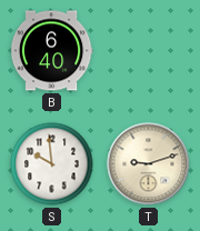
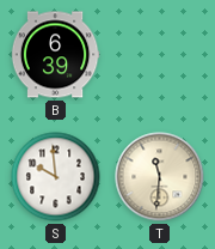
B: 6:40 -> 6:39 (55, 55)
T: 9:12 -> 11:31 (160, 177)
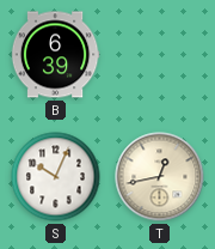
S: 9:59 -> 10:04 (56, 177)
T: 11:31 -> 12:43 (160, 177)
